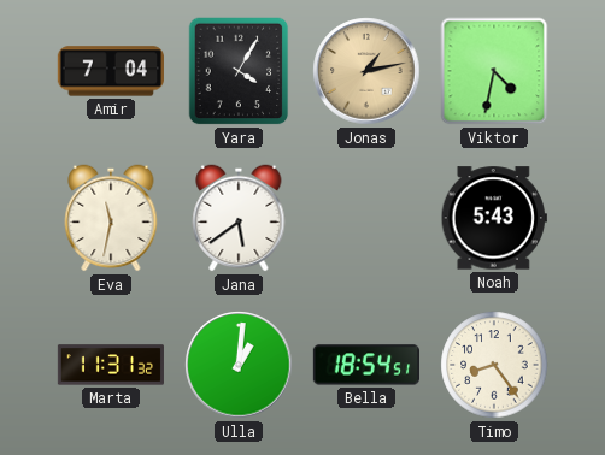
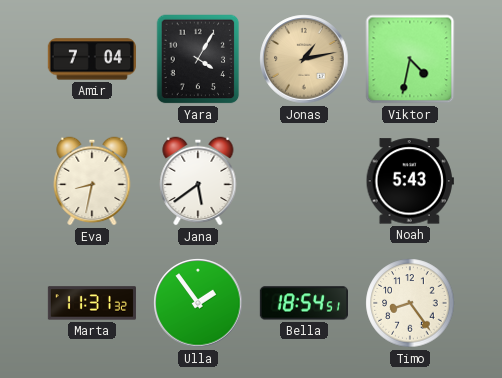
Eva: 11:32 -> 8:32 (92, 181)
Ulla: 1:01 -> 1:54 (198, 303)
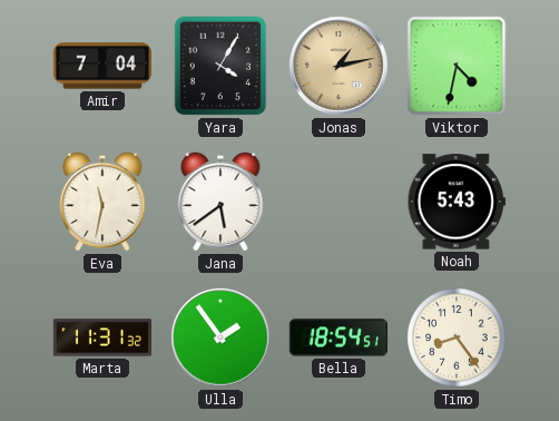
Eva: 8:32 -> 11:32 (102, 202)
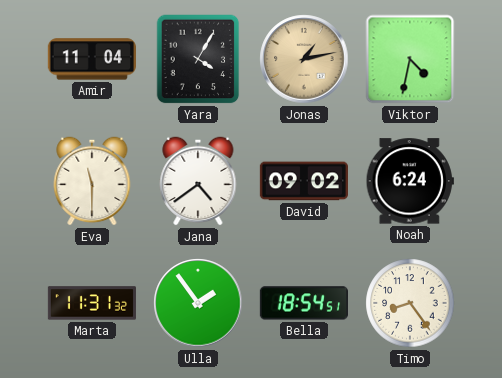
Amir: 7:04 -> 11:04 (92, 59)
Eva: 11:32 -> 11:30 (92, 181)
Jana: 5:39 -> 4:39 (198, 181)
David: none -> 09:02 (304, 181)
Noah: 5:43 -> 6:24 (410, 181)
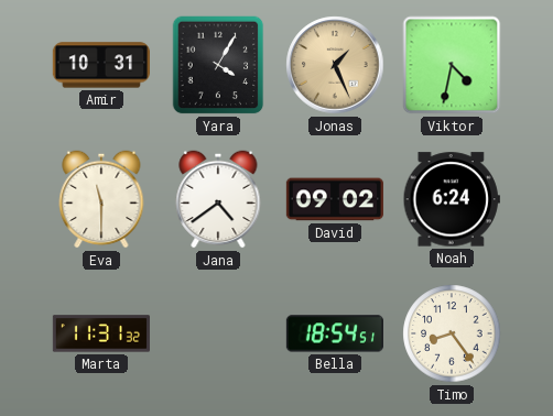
Amir: 11:04 -> 10:31 (101, 65)
Jonas: 1:13 -> 1:26 (335, 65)
Ulla: 1:54 -> none (198, 303)
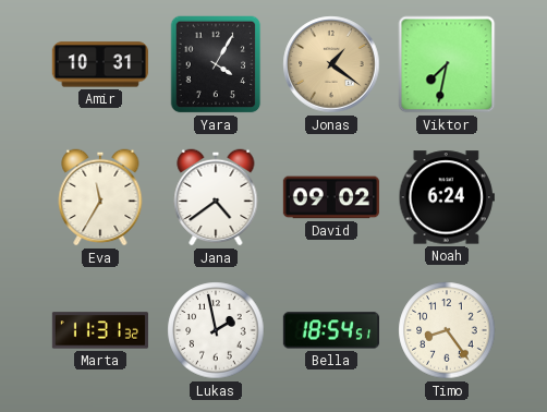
Jonas: 1:26 -> 1:21 (331, 64)
Viktor: 4:32 -> 7:32 (447, 64)
Eva: 11:30 -> 11:35 (100, 197)
Lukas: none -> 1:58 (216, 330)
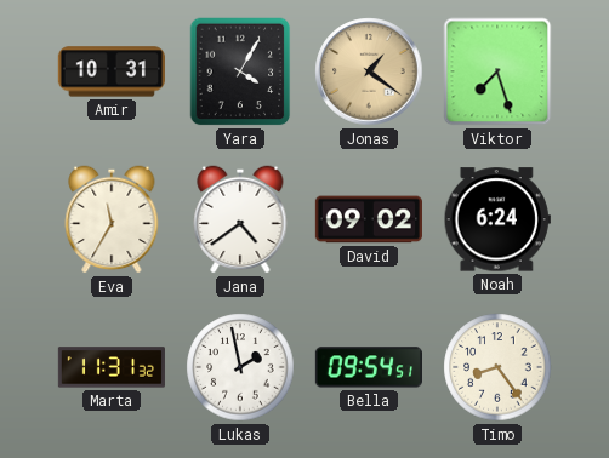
Viktor: 7:32 -> 7:27 (497, 71)
Bella: 18:54 -> 09:54 (369, 367)
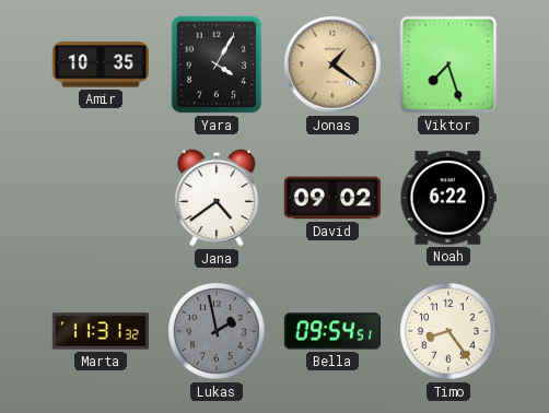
Amir: 10:31 -> 10:35 (101, 64)
Eva: 11:35 -> none (112, 219)
Noah: 6:24 -> 6:22 (448, 198)
Lukas dial: white -> grey (217, 331)
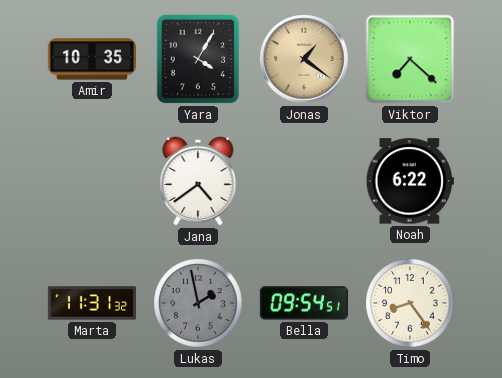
Viktor: 7:27 -> 7:22 (410, 59)
David: 09:02 -> none (332, 198)
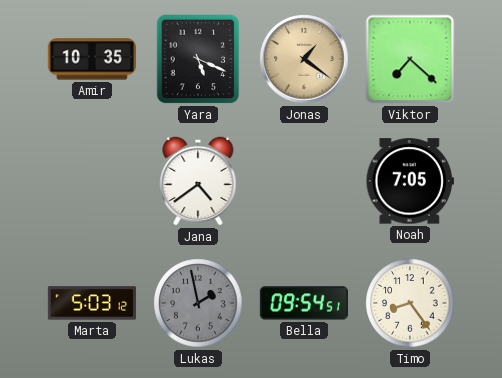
Yara: 4:05 -> 5:19 (198, 59)
Noah: 6:22 -> 7:05 (410, 181)
Marta: 11:31 -> 5:03 (92, 303)
